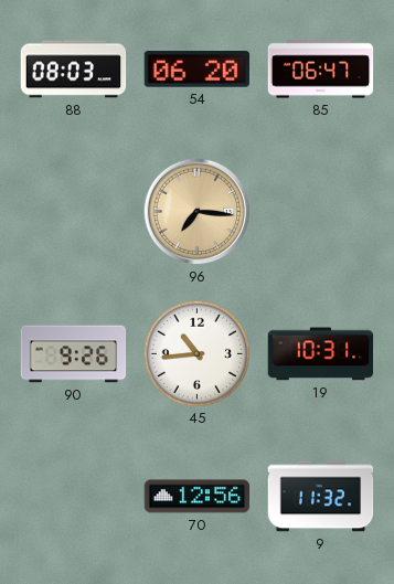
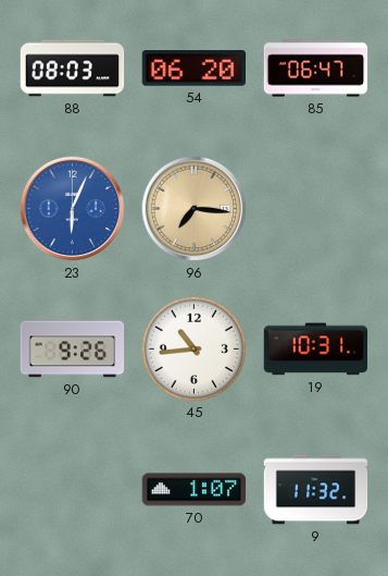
23: none -> 6:04 (73, 209)
70: 12:56 -> 1:07 (195, 490)
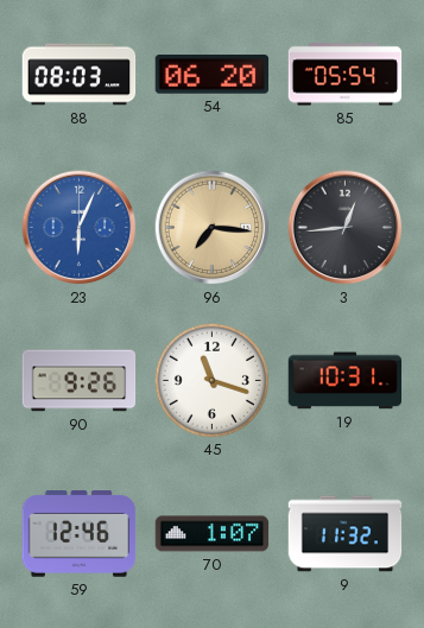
85: 06:47 -> 05:54 (346, 75)
3: none -> 12:44 (346, 228)
45: 10:44 -> 11:18 (211, 380)
59: none -> 12:46 (80, 534)
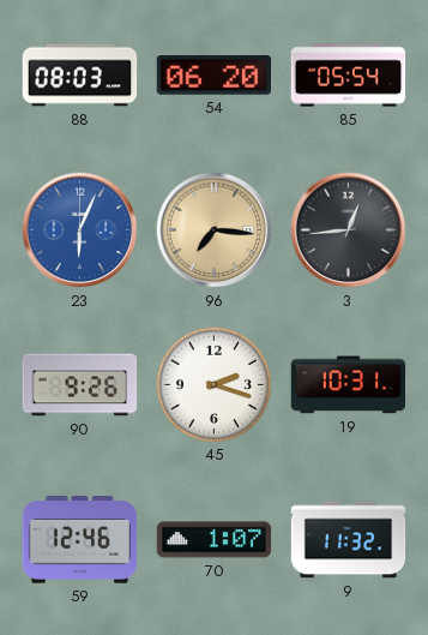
45: 11:18 -> 2:18 (213, 384)
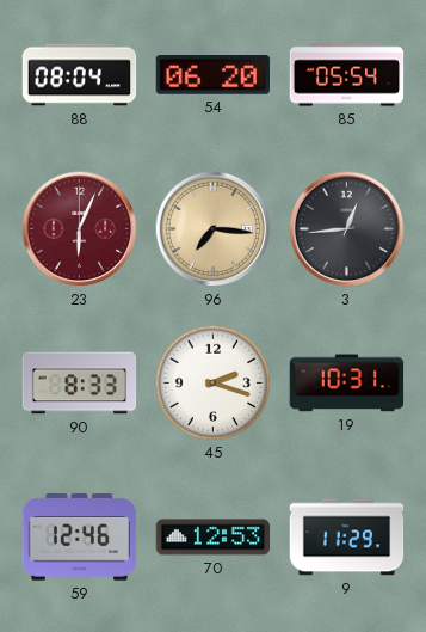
88: 08:03 -> 08:04 (80, 75)
23 dial: blue -> burgundy (80, 229)
90: 9:26 -> 8:33 (80, 384)
70: 1:07 -> 12:53 (214, 538)
9: 11:32 -> 11:29 (347, 538)
